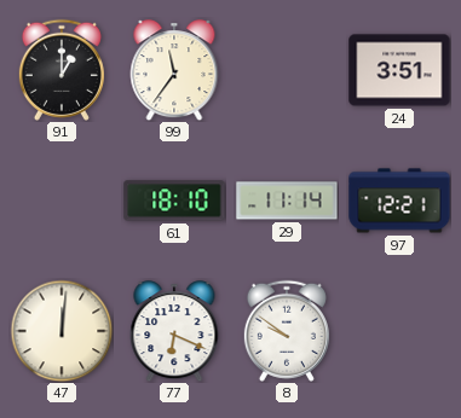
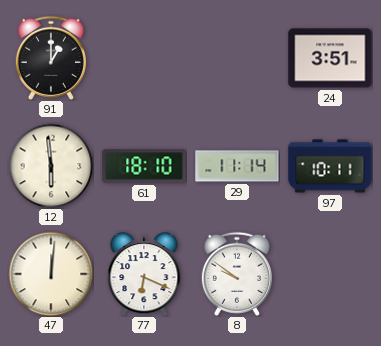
99: 11:36 -> none (174, 70)
12: none -> 5:59 (51, 166)
97: 12:21 -> 10:11 (330, 166)
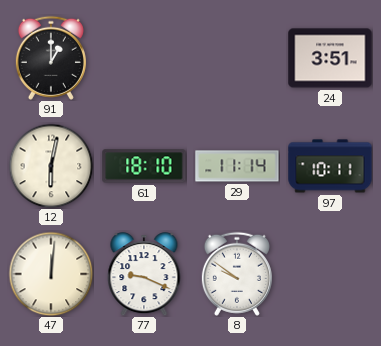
12: 5:59 -> 6:02 (51, 166)
77: 6:19 -> 9:19 (144, 274)
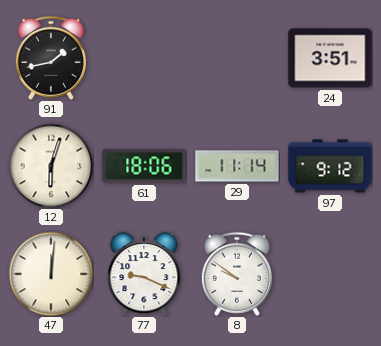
91: 1:00 -> 1:43 (51, 58)
12: 6:02 -> 6:03 (51, 166)
61: 18:10 -> 18:06 (144, 166)
97: 10:11 -> 9:12 (330, 166)
